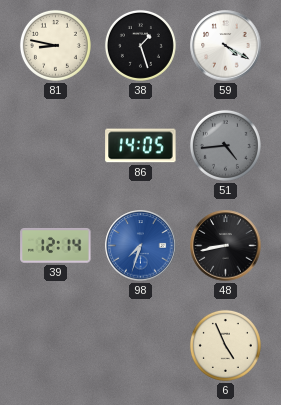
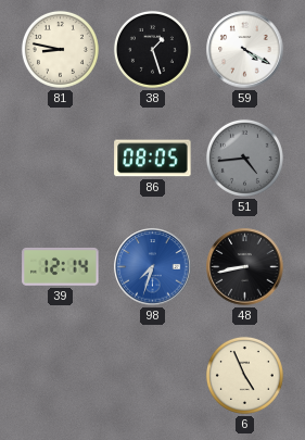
86: 14:05 -> 08:05 (153, 159)
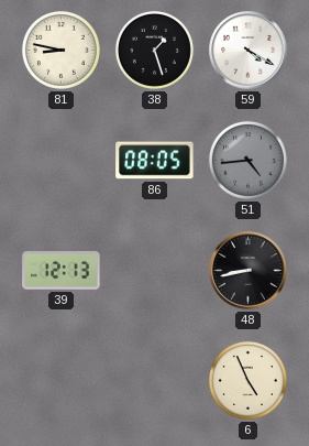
39: 12:14 -> 12:13 (62, 271)
98: 7:33 -> none (153, 267)
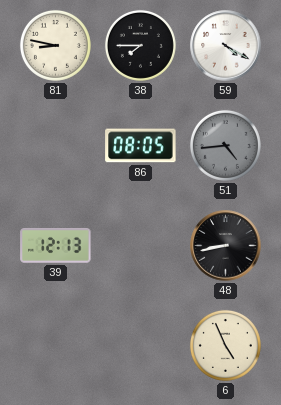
38: 1:27 -> 7:45 (140, 45)
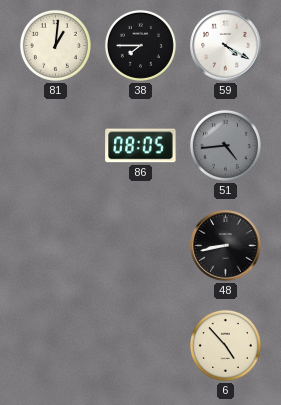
81: 8:47 -> 1:01 (55, 45)
39: 12:13 -> none (56, 246)
6: 4:56 -> 4:53 (225, 345)
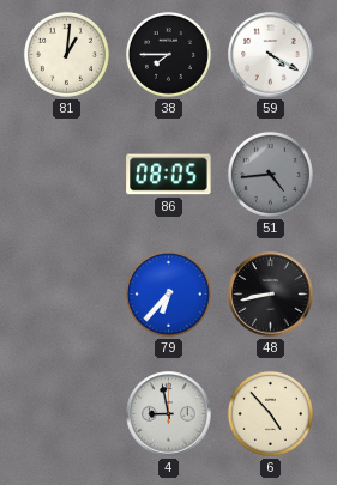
79: none -> 6:37 (168, 293)
4: none -> 8:58 (169, 414)
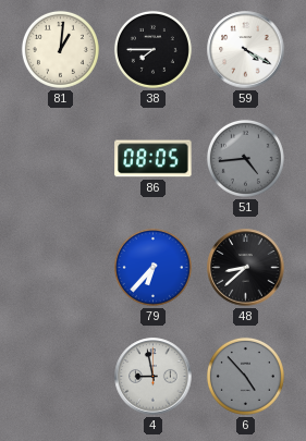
48: 8:43 -> 8:38 (246, 268)
6 dial: cream -> grey (245, 376)
